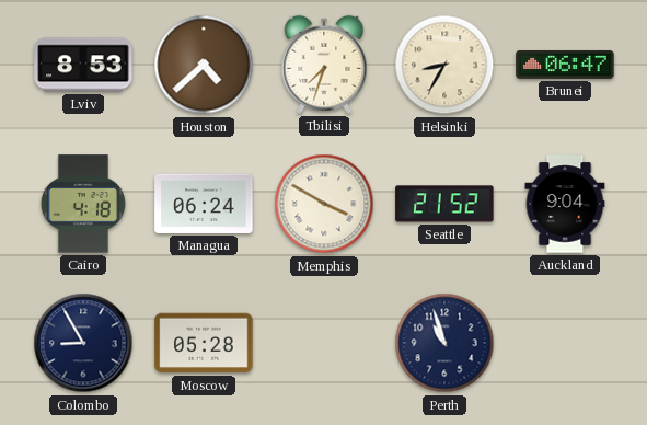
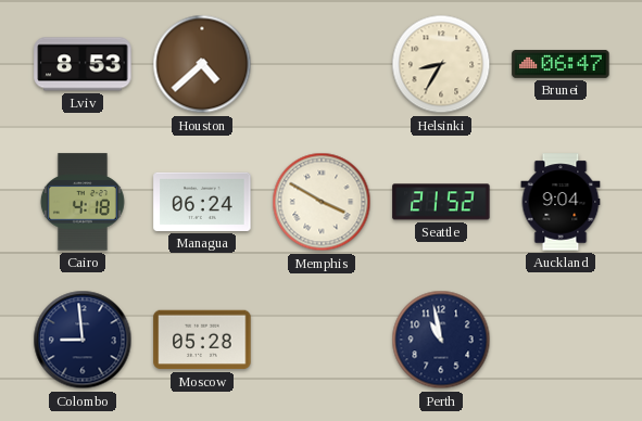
Tbilisi: 7:33 -> none (324, 65)
Colombo: 8:55 -> 8:59 (83, 340)
Perth: 10:57 -> 10:58 (441, 340)
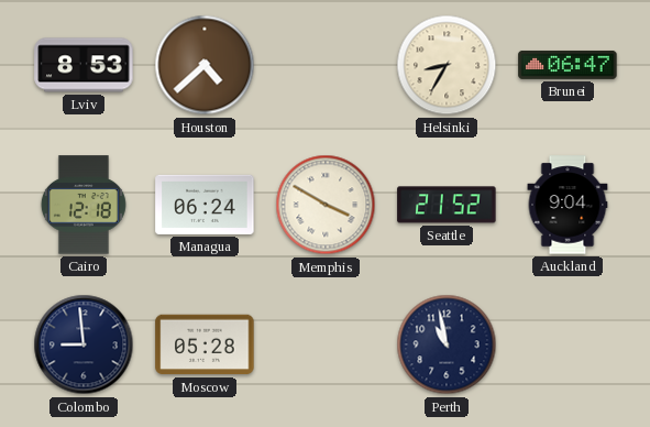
Cairo: 4:18 -> 12:18 (84, 205)
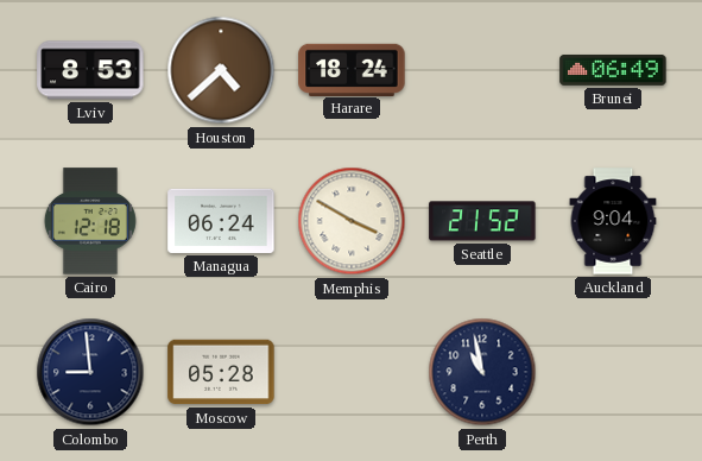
Harare: none -> 18:24 (352, 69)
Helsinki: 8:35 -> none (447, 65)
Brunei: 06:47 -> 06:49 (613, 70)
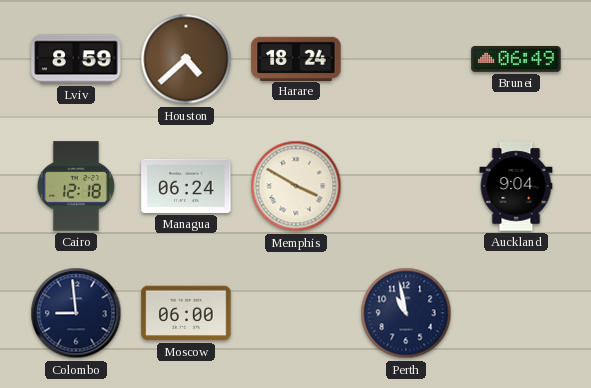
Lviv: 8:53 -> 8:59 (76, 59)
Seattle: 21:52 -> none (482, 221)
Moscow: 05:28 -> 06:00 (186, 313)
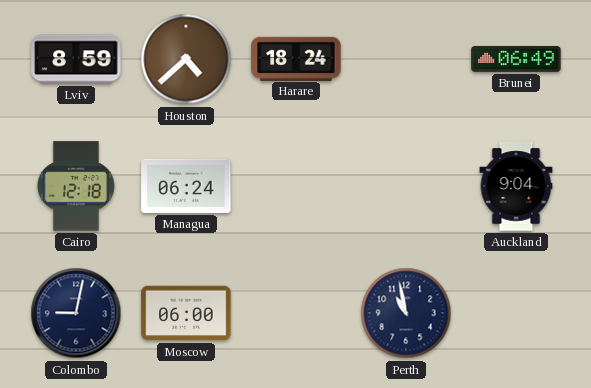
Memphis: 3:50 -> none (296, 186)
Colombo: 8:59 -> 9:02 (76, 313)
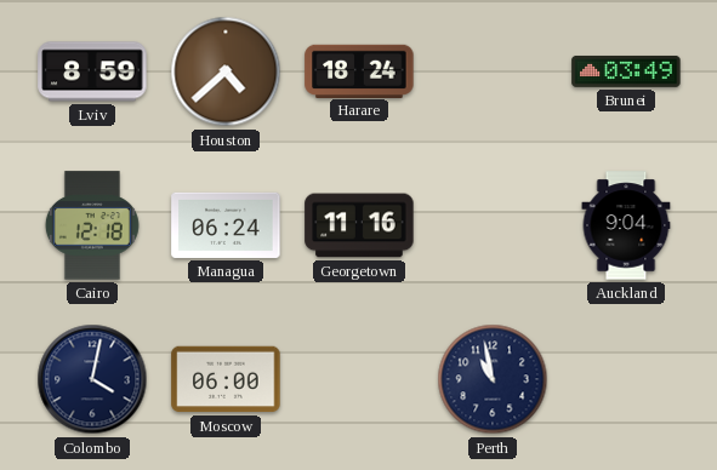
Brunei: 06:49 -> 03:49 (626, 71)
Georgetown: none -> 11:16 (359, 225)
Colombo: 9:02 -> 4:02 (92, 379)
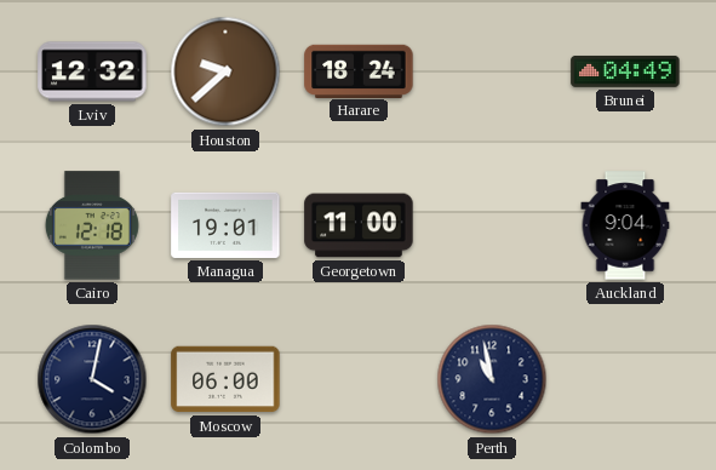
Lviv: 8:59 -> 12:32 (92, 71)
Houston: 4:38 -> 9:38 (225, 71)
Brunei: 03:49 -> 04:49 (625, 71)
Managua: 06:24 -> 19:01 (225, 225)
Georgetown: 11:16 -> 11:00 (359, 225)
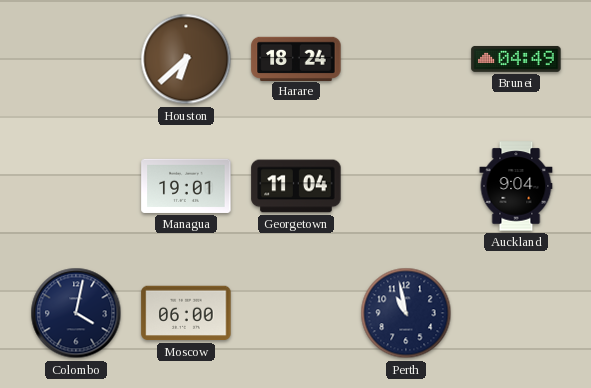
Lviv: 12:32 -> none (92, 71)
Houston: 9:38 -> 6:38 (186, 59)
Cairo: 12:18 -> none (92, 225)
Georgetown: 11:00 -> 11:04 (296, 186)
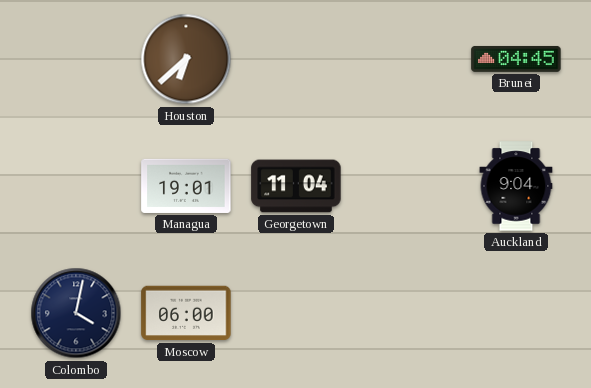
Harare: 18:24 -> none (296, 58)
Brunei: 04:49 -> 04:45 (516, 59)
Perth: 10:58 -> none (406, 313)
